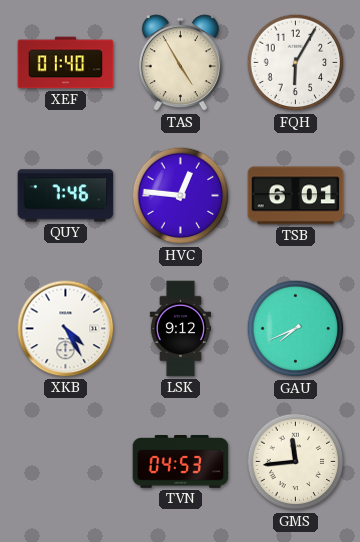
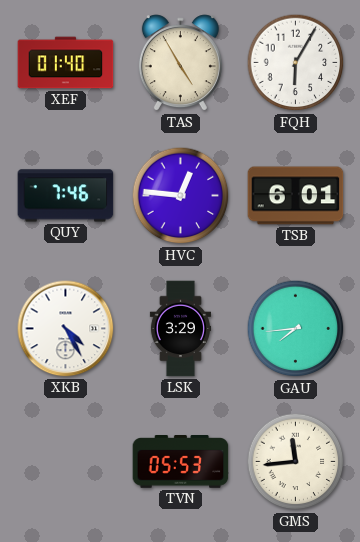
LSK: 9:12 -> 3:29 (180, 329)
GAU: 7:41 -> 7:44 (296, 329)
TVN: 04:53 -> 05:53 (181, 462)
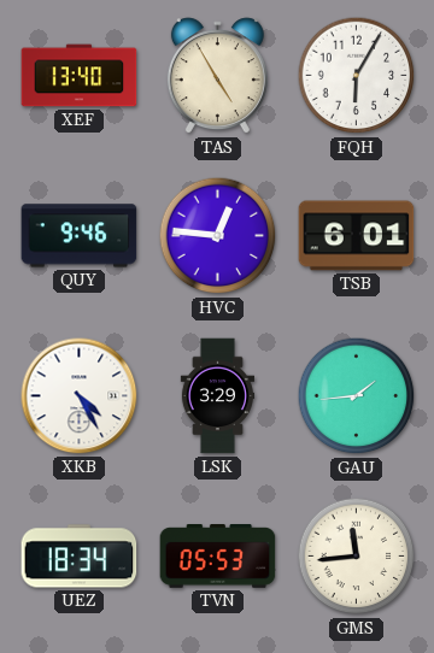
XEF: 01:40 -> 13:40 (80, 76)
QUY: 7:46 -> 9:46 (80, 236)
GAU: 7:44 -> 1:44 (357, 396)
UEZ: none -> 18:34 (80, 557)
